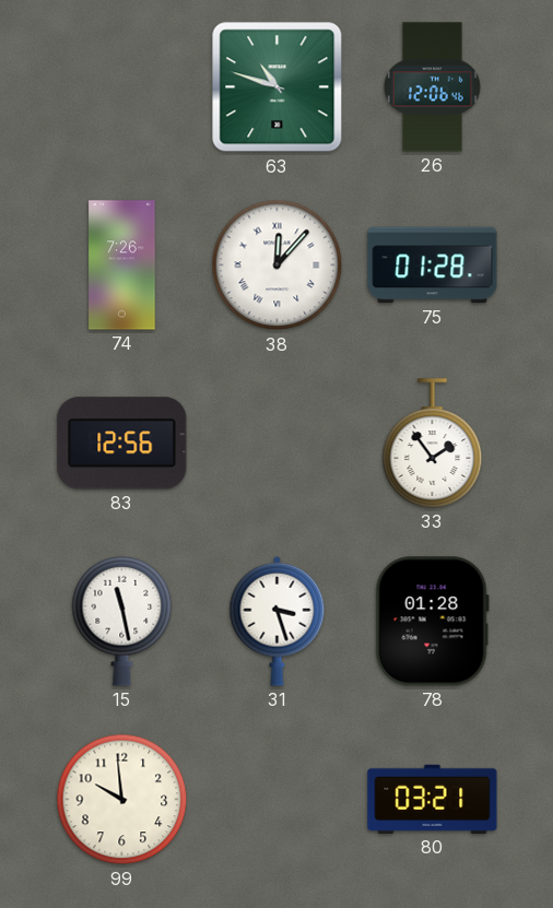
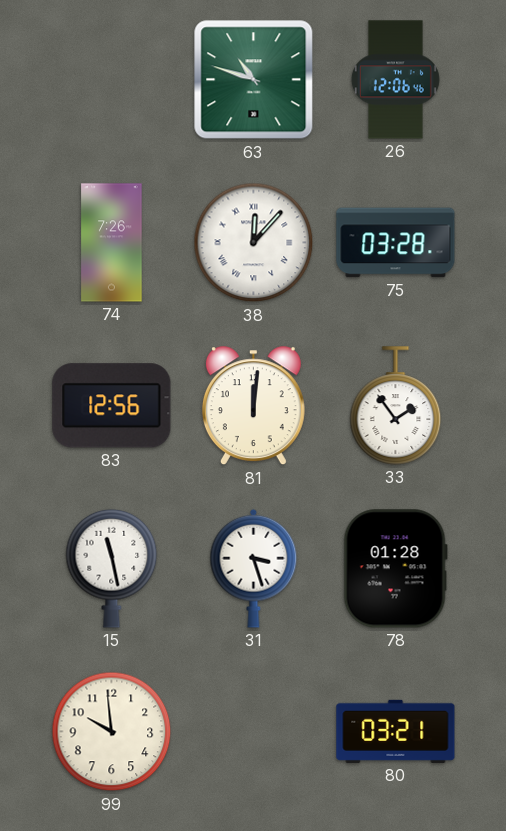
75: 01:28 -> 03:28 (396, 243)
81: none -> 12:01 (253, 406)
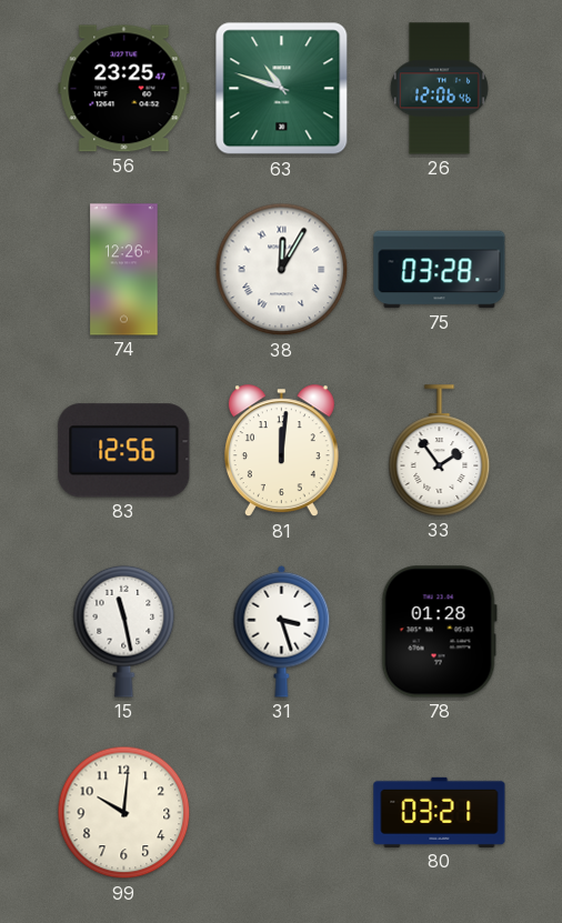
56: none -> 23:25 (124, 89)
74: 7:26 -> 12:26 (124, 270)
38: 12:07 -> 12:05 (282, 270)
99: 9:59 -> 10:01 (124, 813)
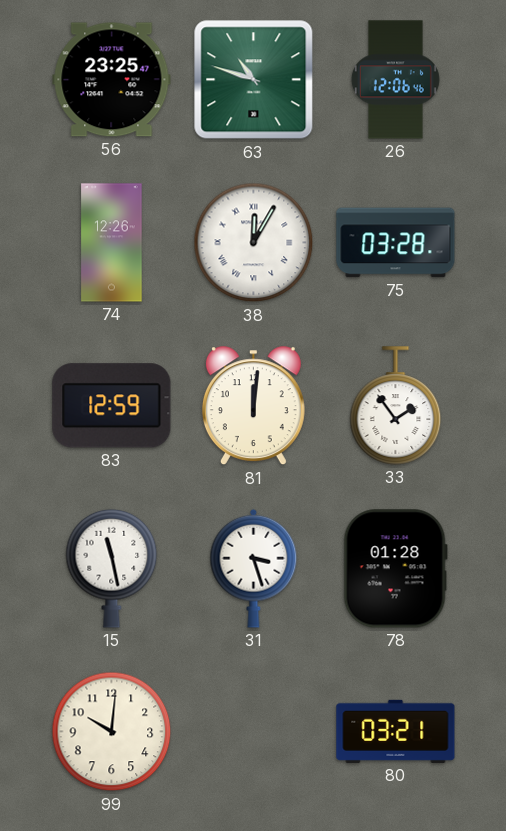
83: 12:56 -> 12:59 (112, 406)
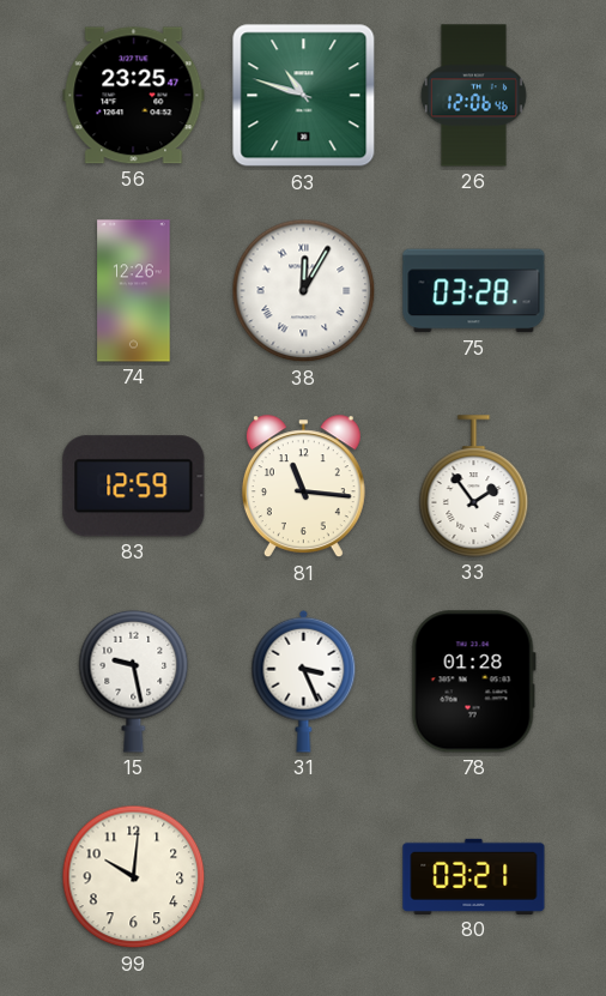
81: 12:01 -> 11:16 (303, 487)
15: 11:28 -> 9:28 (134, 681)
31: 3:27 -> 3:26 (304, 681)
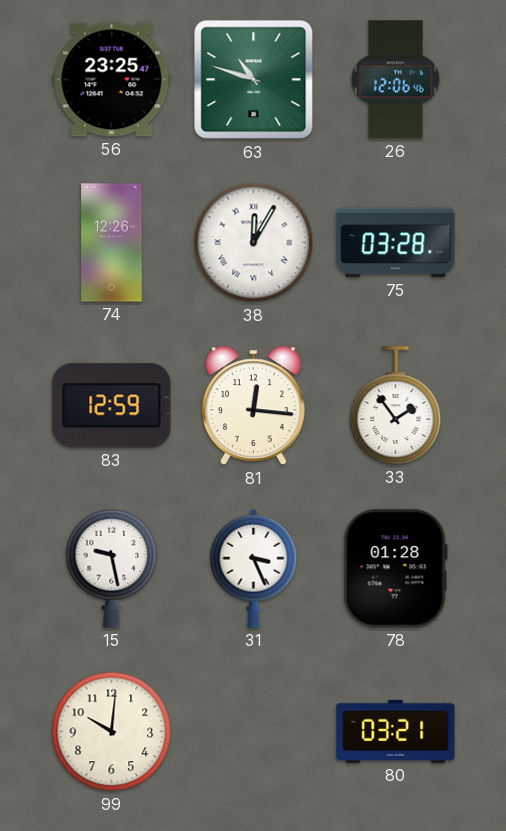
81: 11:16 -> 12:16 (253, 406)
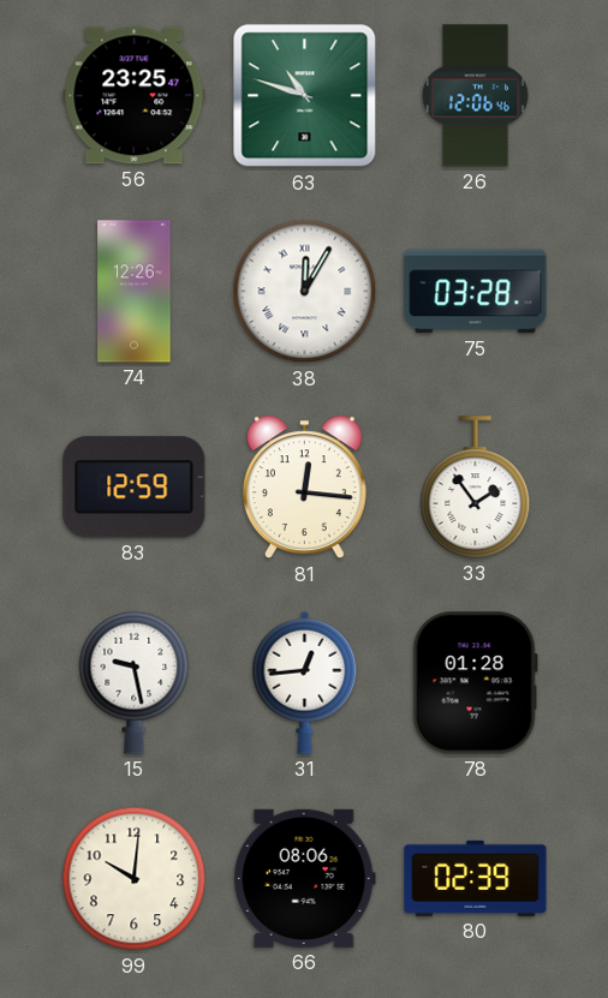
31: 3:26 -> 12:44 (305, 682)
66: none -> 08:06 (304, 878)
80: 03:21 -> 02:39 (476, 878)
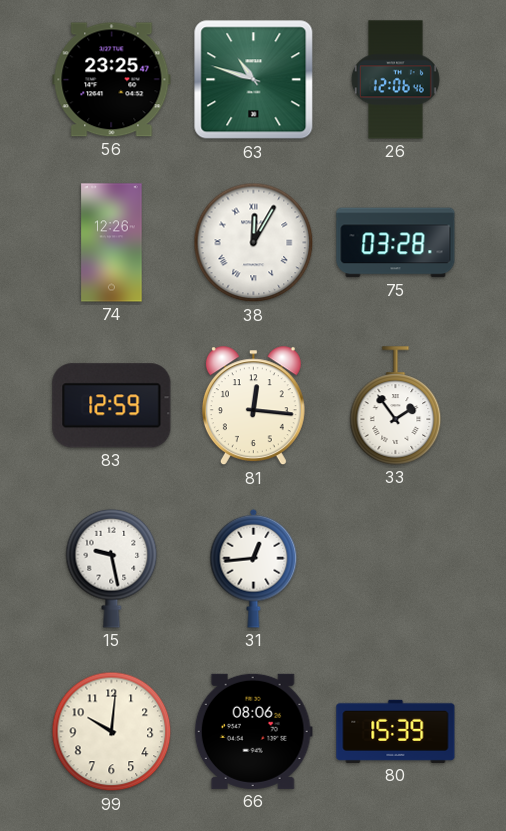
78: 01:28 -> none (475, 683)
80: 02:39 -> 15:39 (396, 731)
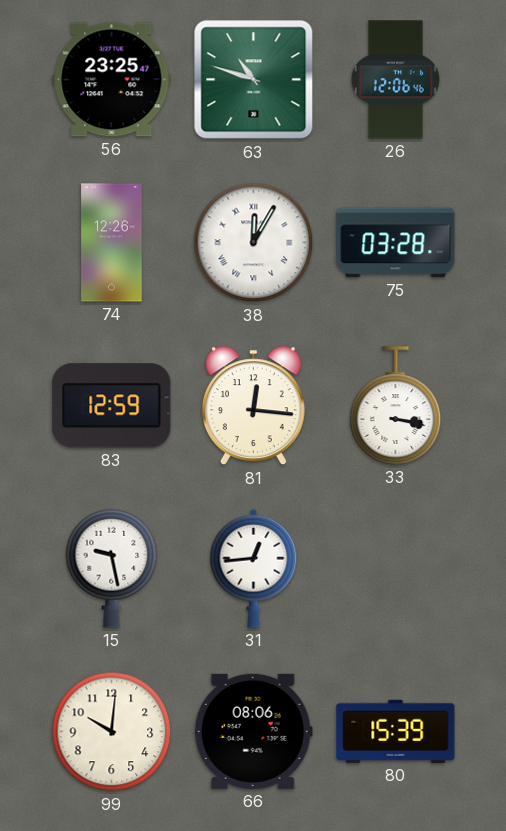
33: 1:54 -> 3:17 (396, 406)
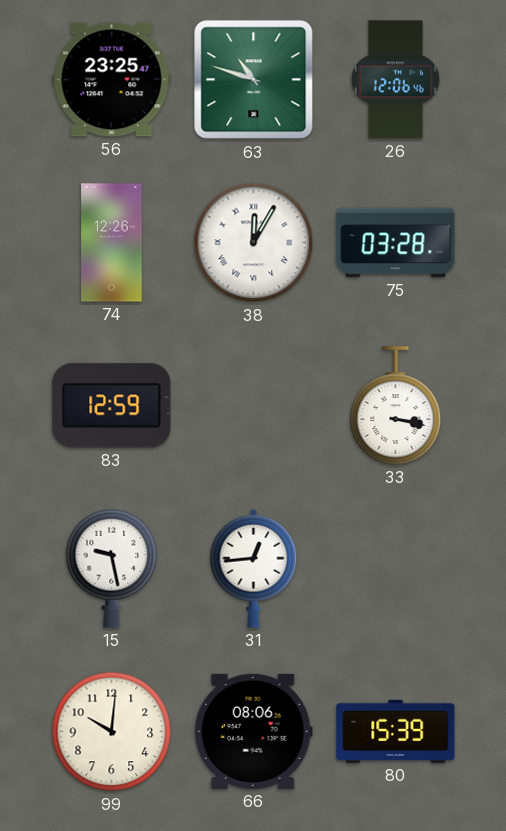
81: 12:16 -> none (253, 406)
